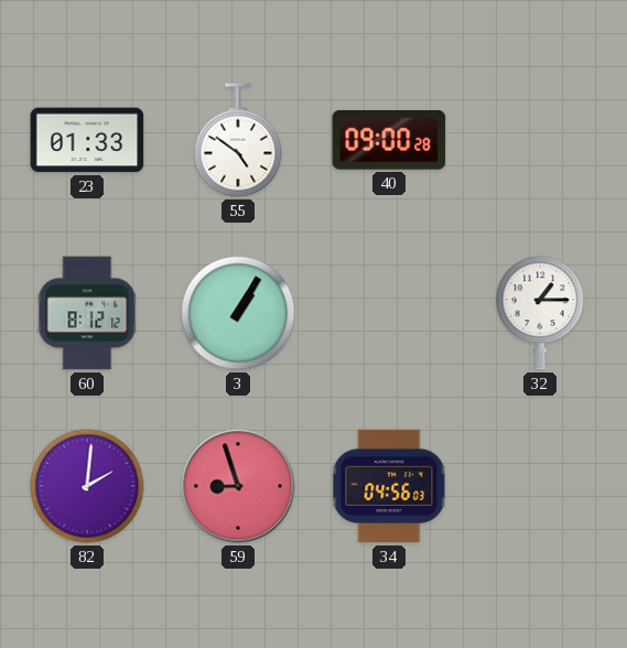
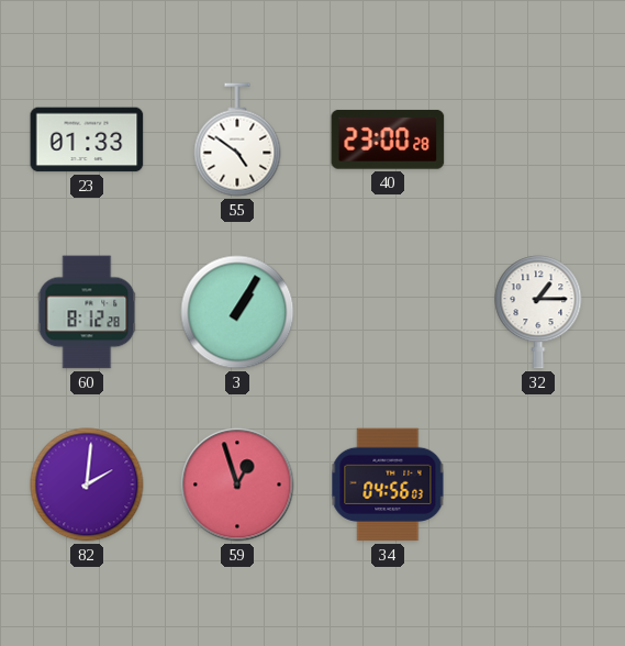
40: 09:00 -> 23:00 (388, 140)
60: 8:12:12 -> 8:12:28 (87, 312)
59: 8:57 -> 12:57 (237, 484)
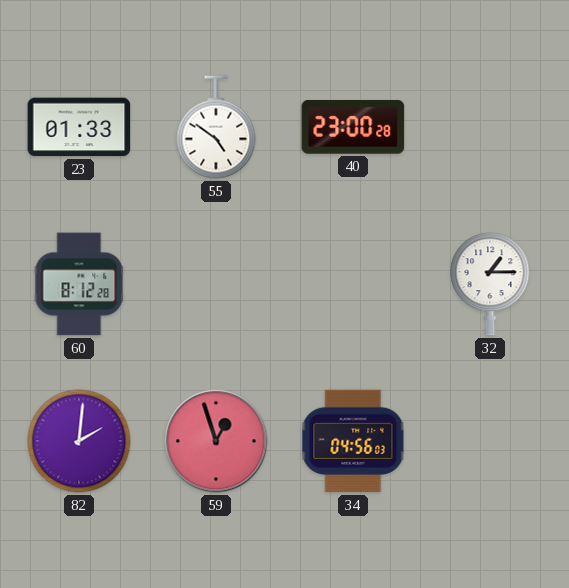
3: 1:05 -> none (237, 312)
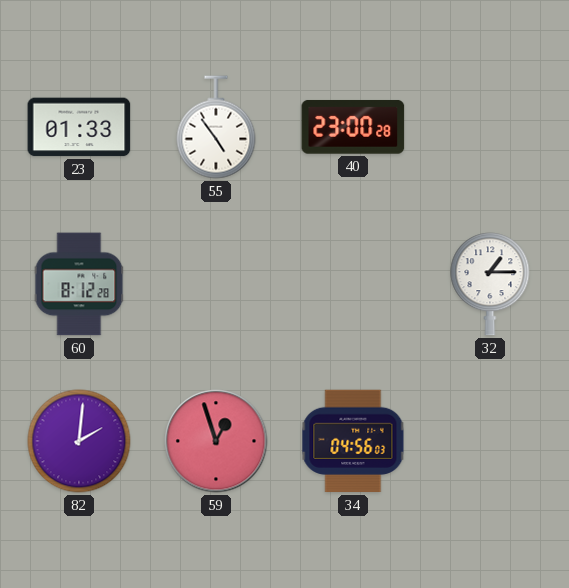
55: 4:51 -> 4:54 (216, 127)
